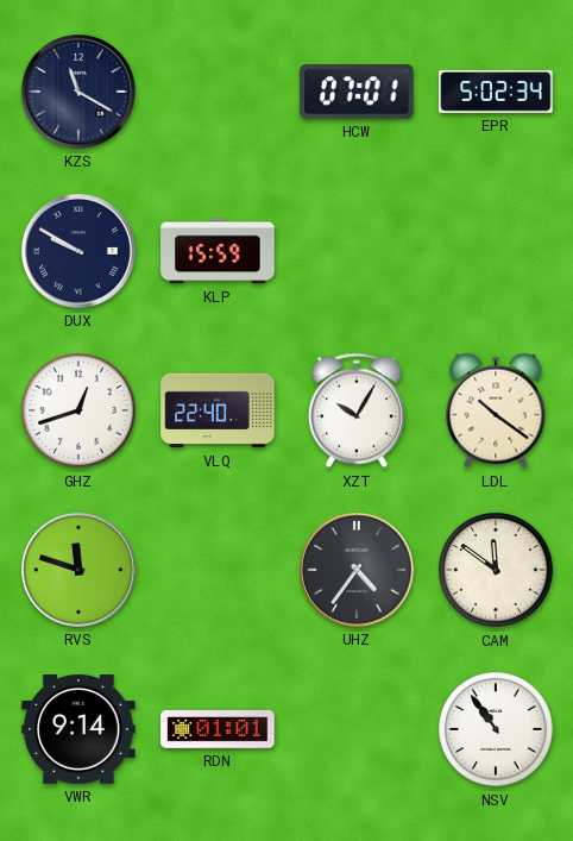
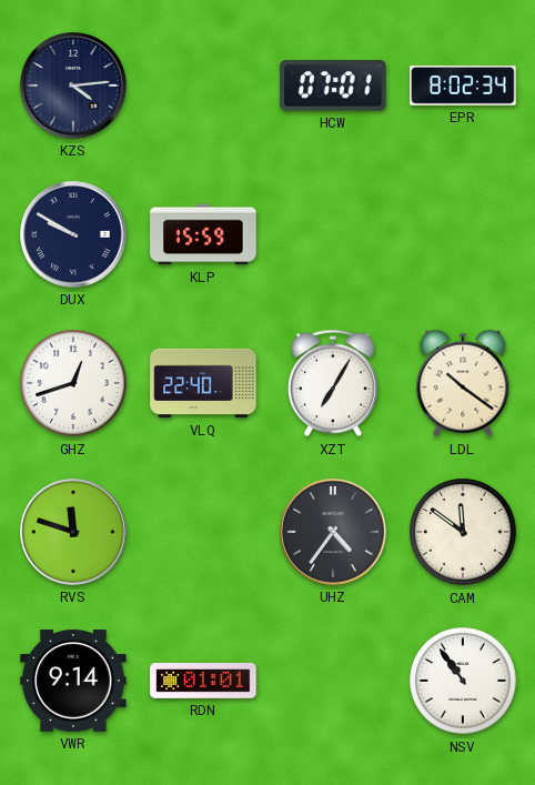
KZS: 11:20 -> 4:14 (73, 85)
EPR: 5:02 -> 8:02 (463, 87)
XZT: 10:05 -> 7:05 (333, 383)
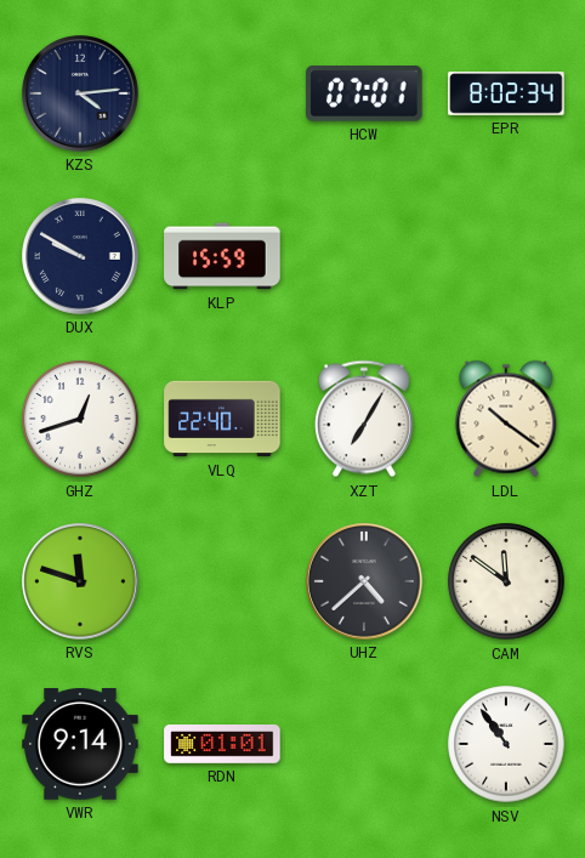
UHZ: 4:36 -> 4:38 (364, 581)
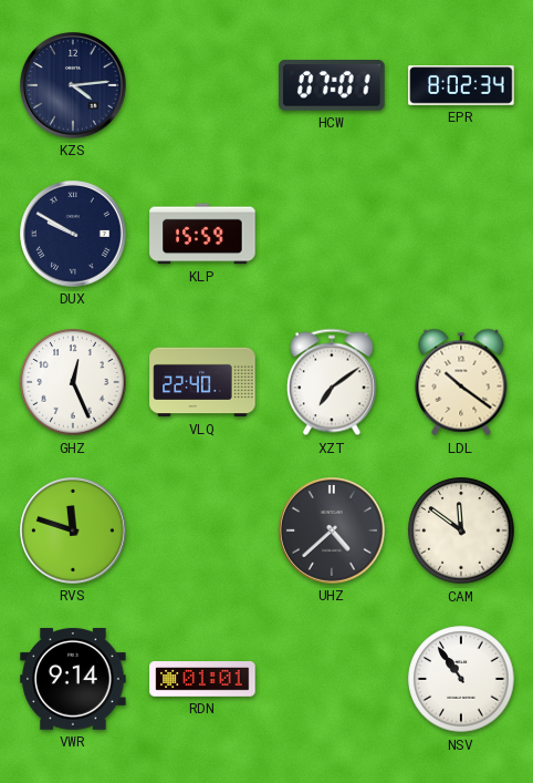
GHZ: 12:42 -> 12:26 (73, 382)
XZT: 7:05 -> 7:09 (332, 382)
